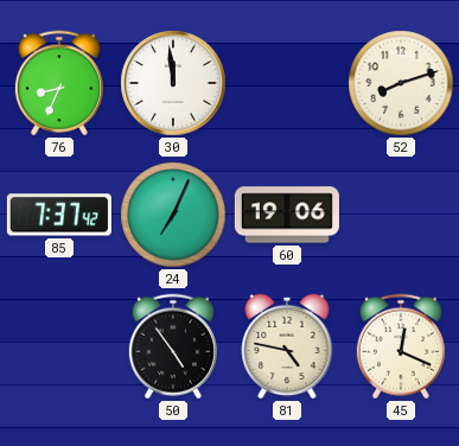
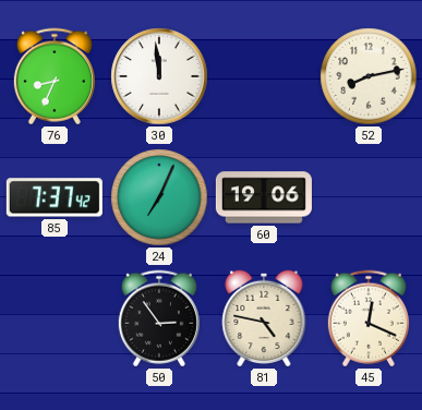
52: 8:12 -> 8:13 (369, 76)
50: 4:54 -> 2:54 (159, 318)
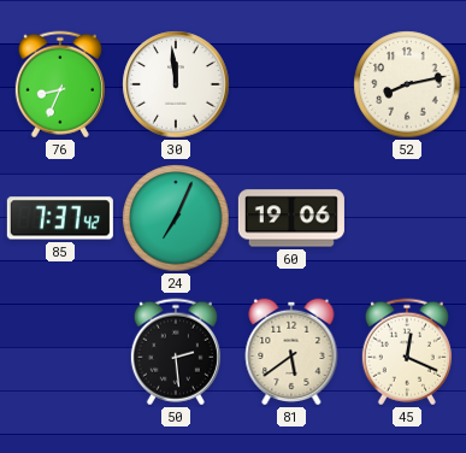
50: 2:54 -> 2:29 (176, 352)
81: 4:47 -> 5:39 (291, 352)
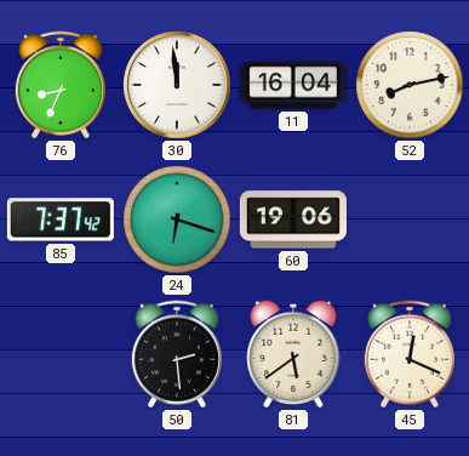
11: none -> 16:04 (293, 85)
24: 7:04 -> 6:18 (177, 220)
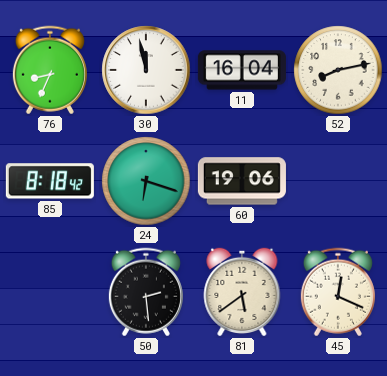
30: 11:59 -> 11:58 (146, 70)
85: 7:37 -> 8:18 (50, 181)
